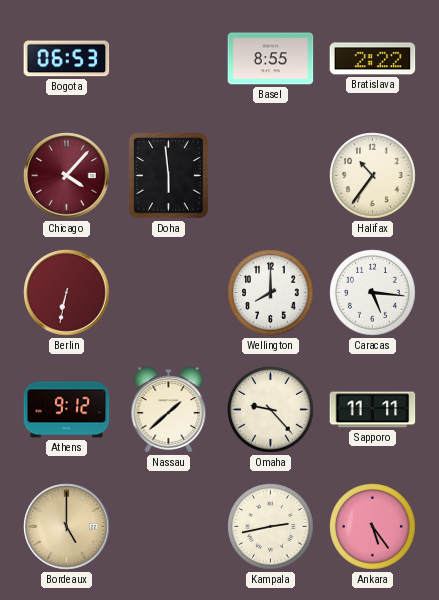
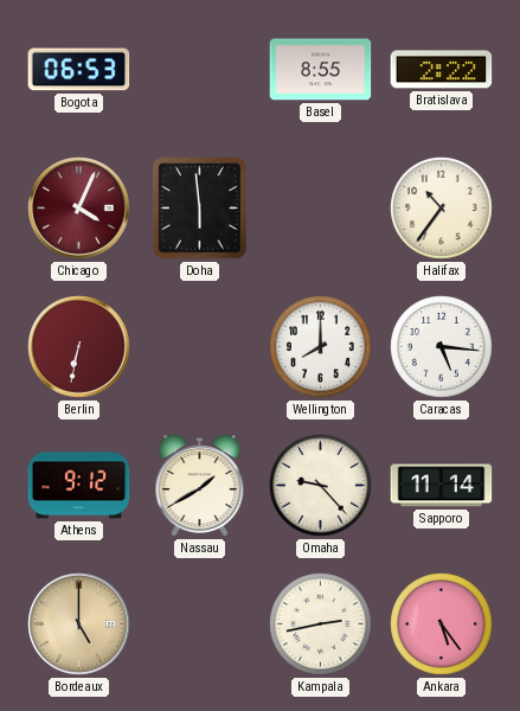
Chicago: 4:07 -> 4:04 (79, 209)
Nassau: 1:38 -> 1:40 (200, 486)
Sapporo: 11:11 -> 11:14 (442, 486)
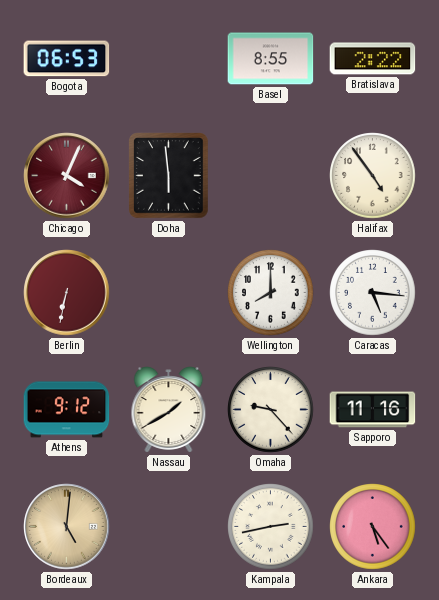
Halifax: 10:36 -> 4:54 (373, 176)
Sapporo: 11:14 -> 11:16 (373, 410)
Bordeaux: 5:00 -> 5:01 (67, 527)
